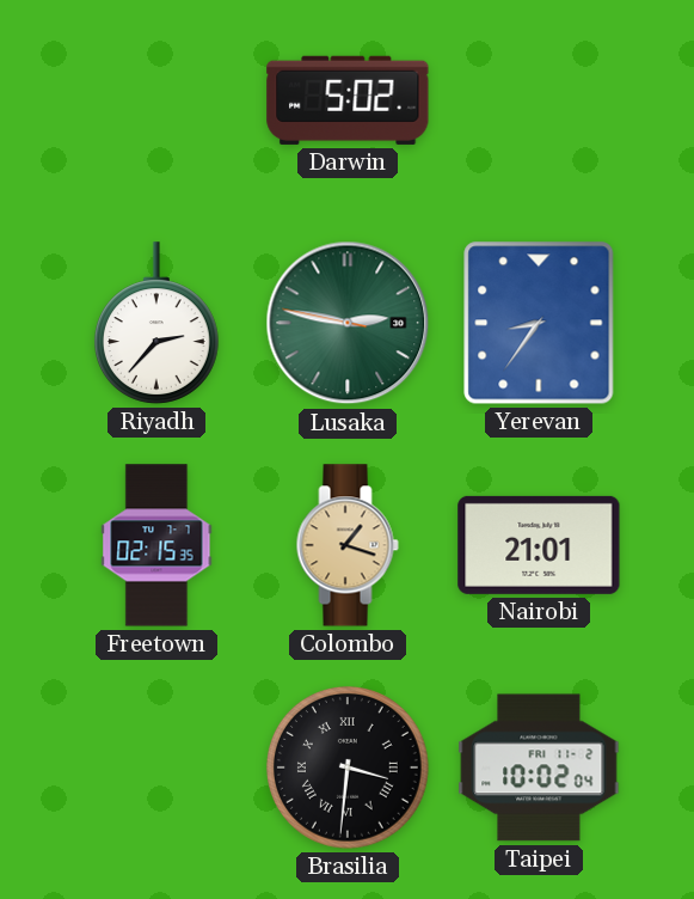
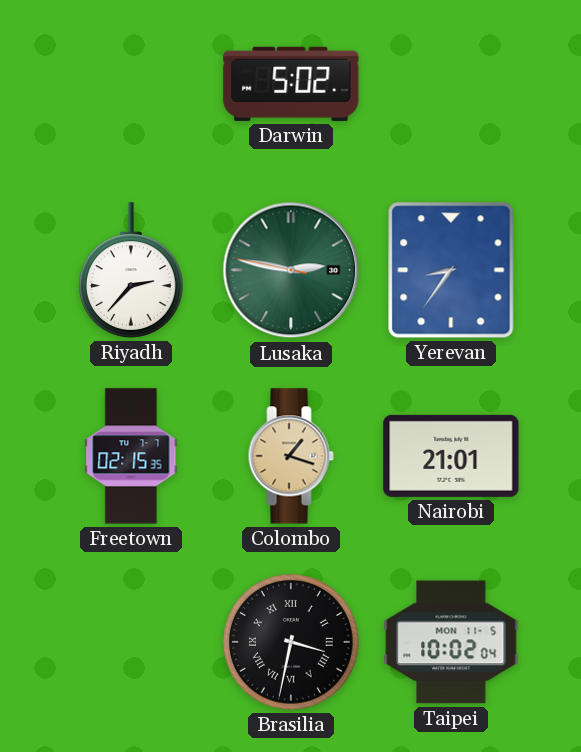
Brasilia: 3:31 -> 3:32 (292, 643)
Taipei date: FRI 11-2 -> MON 11-5 (451, 642)
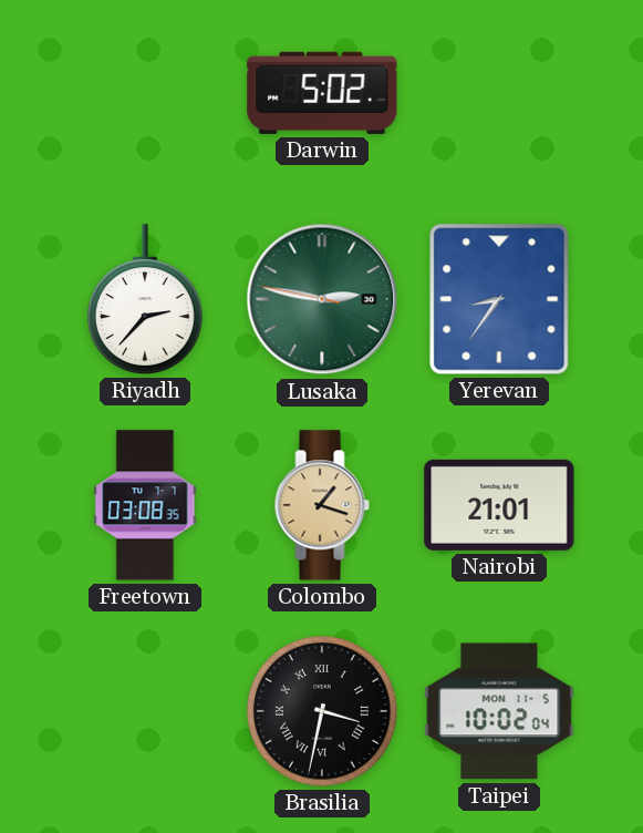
Freetown: 02:15 -> 03:08 (145, 505)
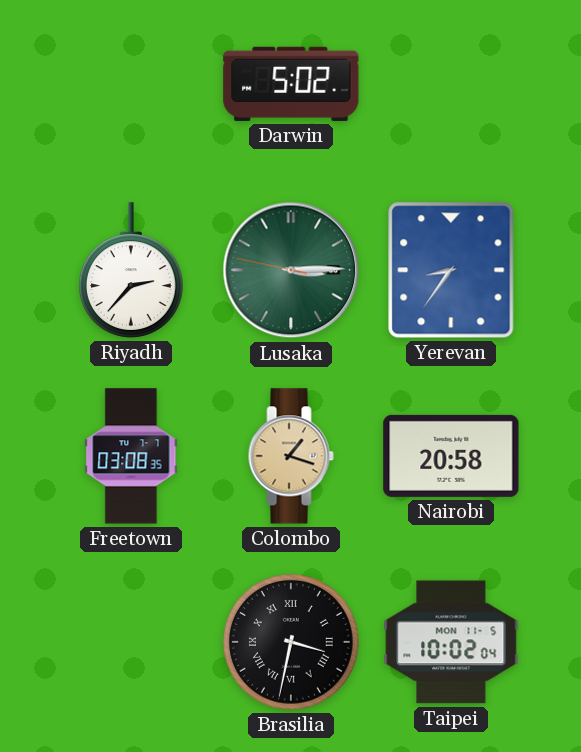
Lusaka: 2:46 -> 3:14 (291, 270)
Nairobi: 21:01 -> 20:58 (451, 456)
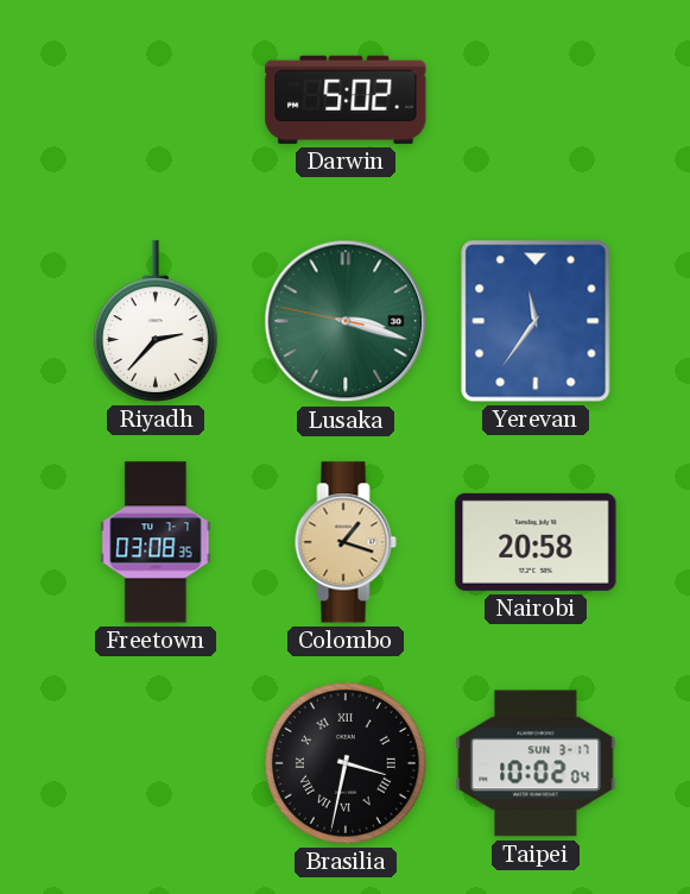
Lusaka: 3:14 -> 3:17 (346, 321)
Yerevan: 8:36 -> 11:36 (536, 321)
Taipei date: MON 11-5 -> SUN 3-17 (536, 763)
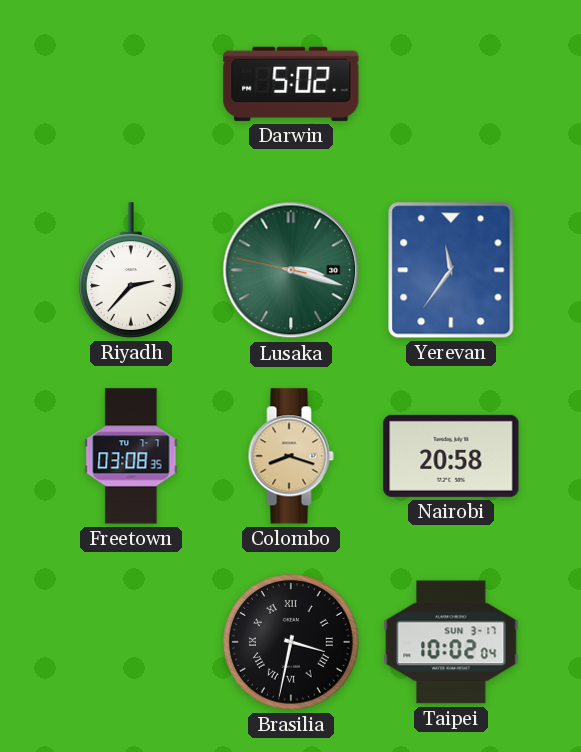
Colombo: 1:18 -> 8:18 (291, 456)
